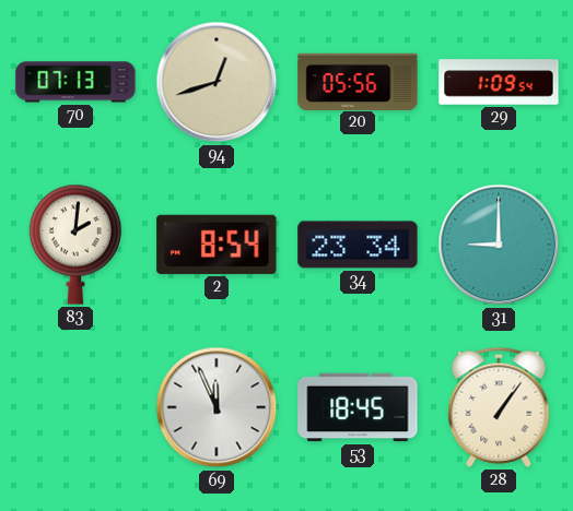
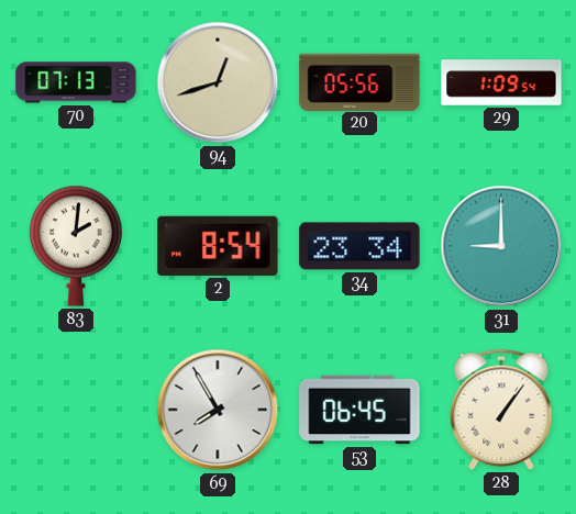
69: 11:56 -> 7:55 (218, 410)
53: 18:45 -> 06:45 (359, 410)
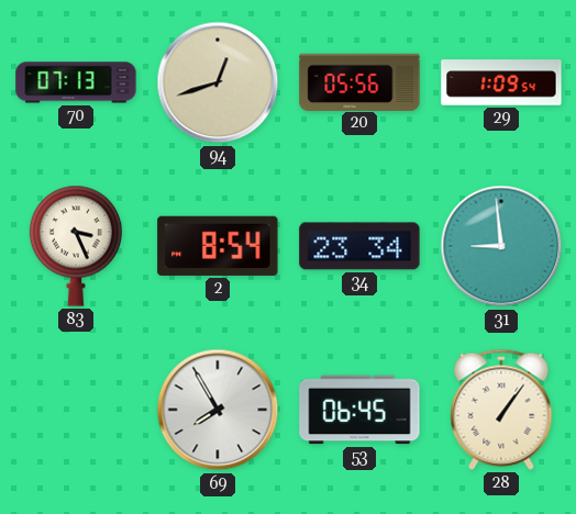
83: 2:01 -> 3:26 (76, 246)
31: 9:00 -> 8:59 (501, 246)
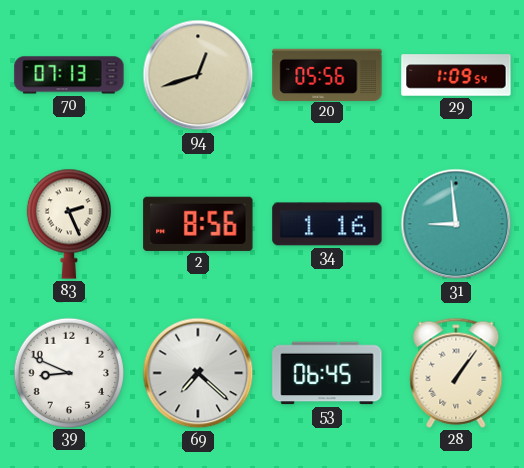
83: 3:26 -> 2:26 (69, 224)
2: 8:54 -> 8:56 (198, 224)
34: 23:34 -> 1:16 (327, 224)
39: none -> 8:49 (68, 372)
69: 7:55 -> 7:22 (198, 373)
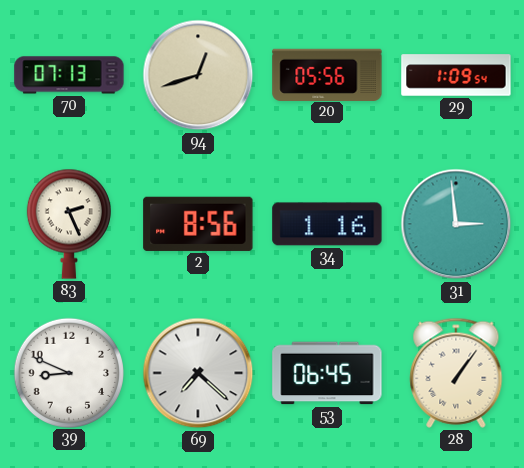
31: 8:59 -> 2:59 (456, 224)
